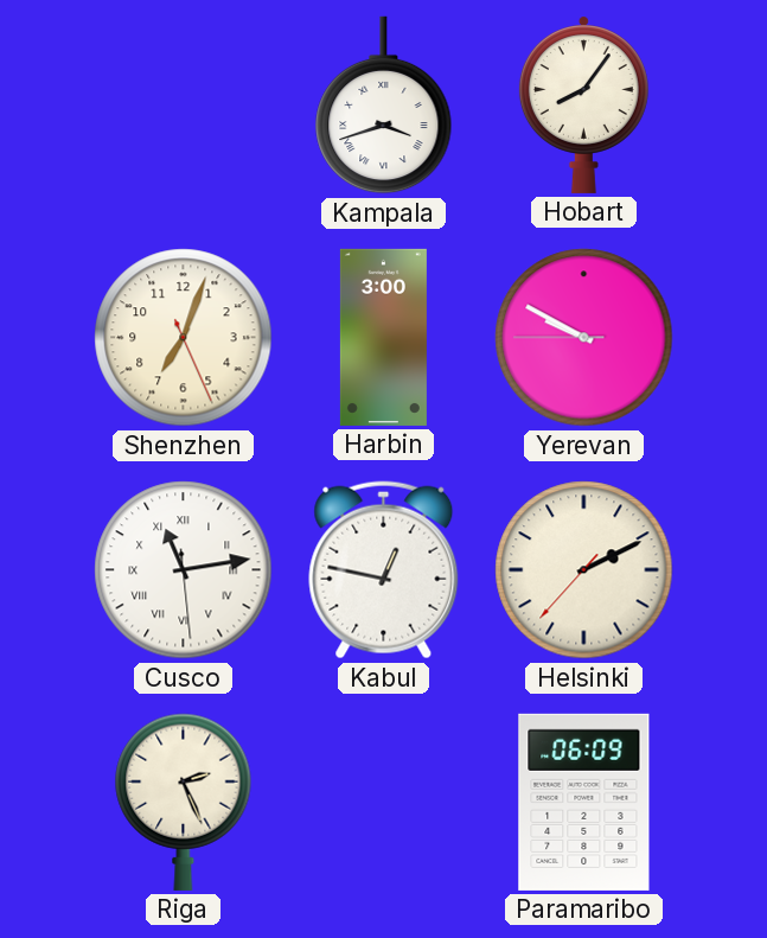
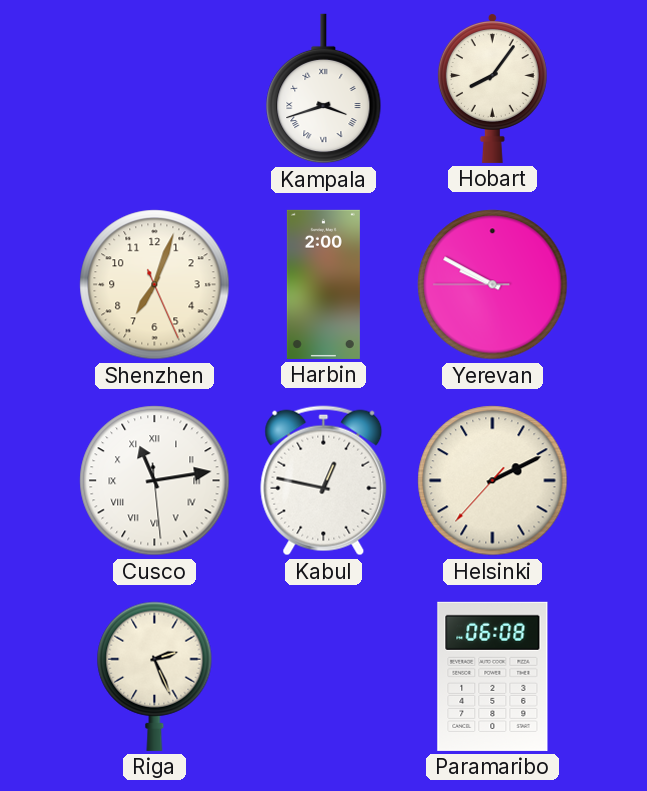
Harbin: 3:00 -> 2:00 (323, 284)
Paramaribo: 06:09 -> 06:08 (493, 676)
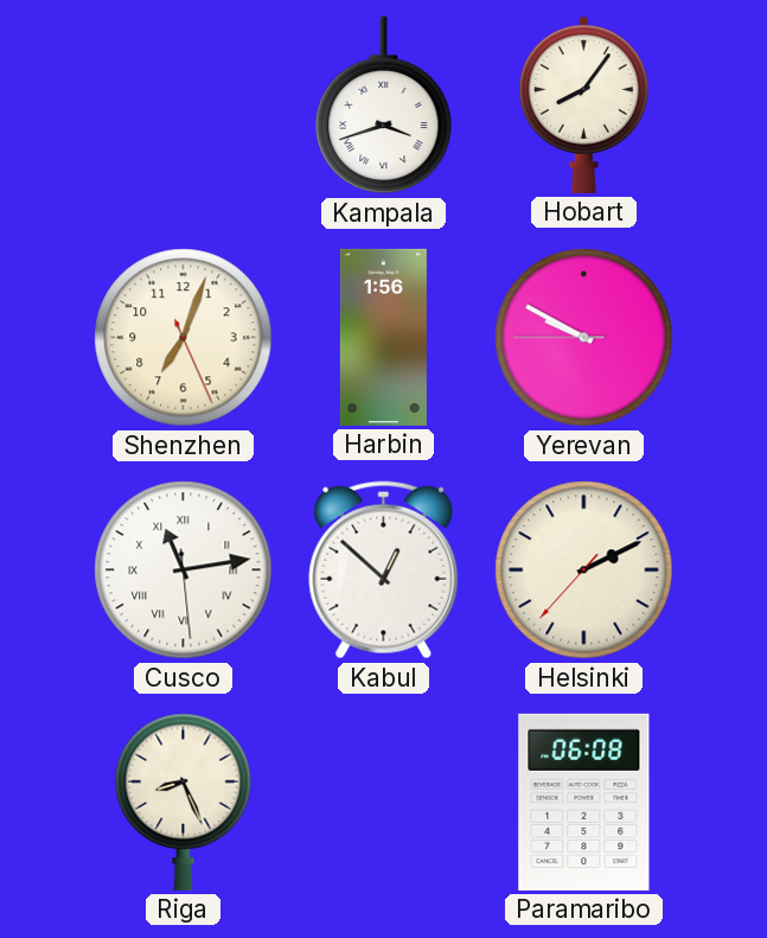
Harbin: 2:00 -> 1:56 (383, 337)
Kabul: 12:47 -> 12:52 (384, 570)
Riga: 2:26 -> 8:26 (184, 802)
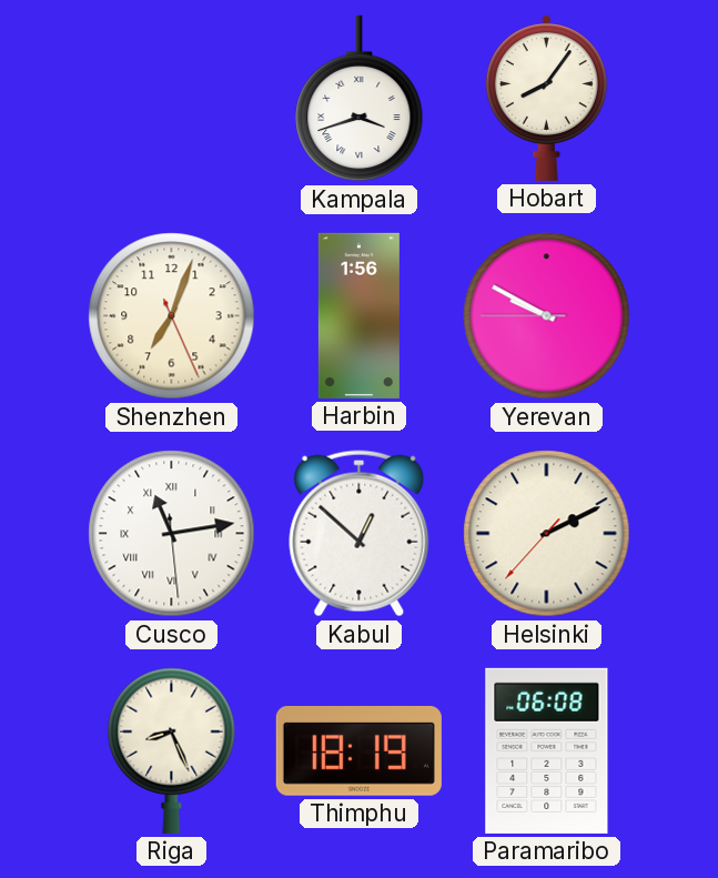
Thimphu: none -> 18:19 (358, 750)
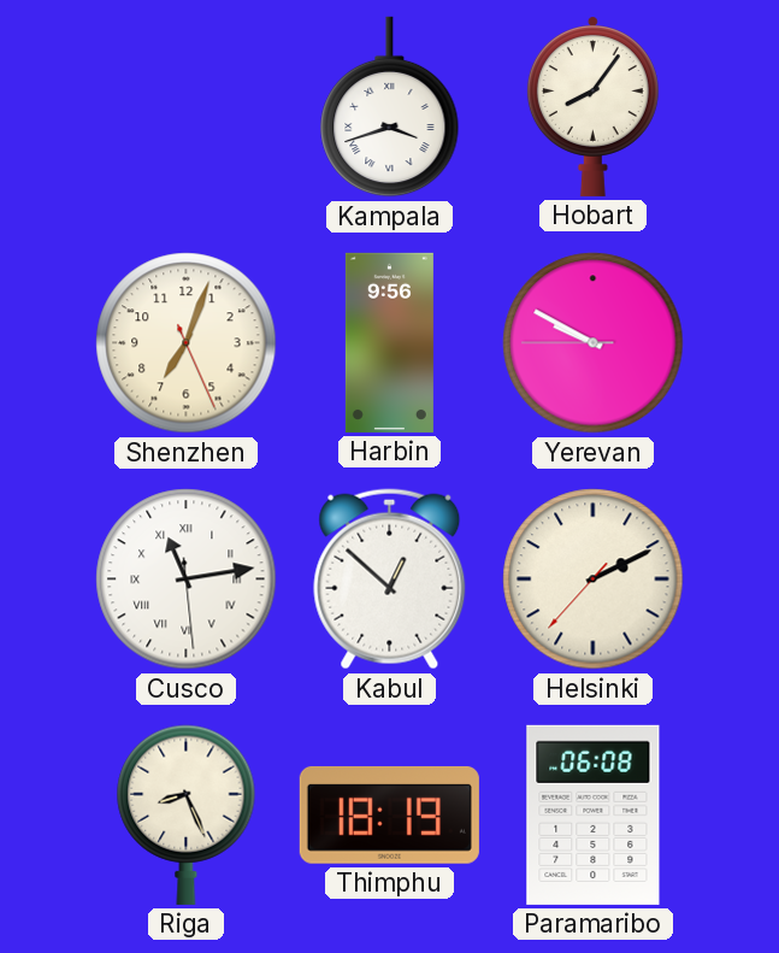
Harbin: 1:56 -> 9:56 (389, 342)
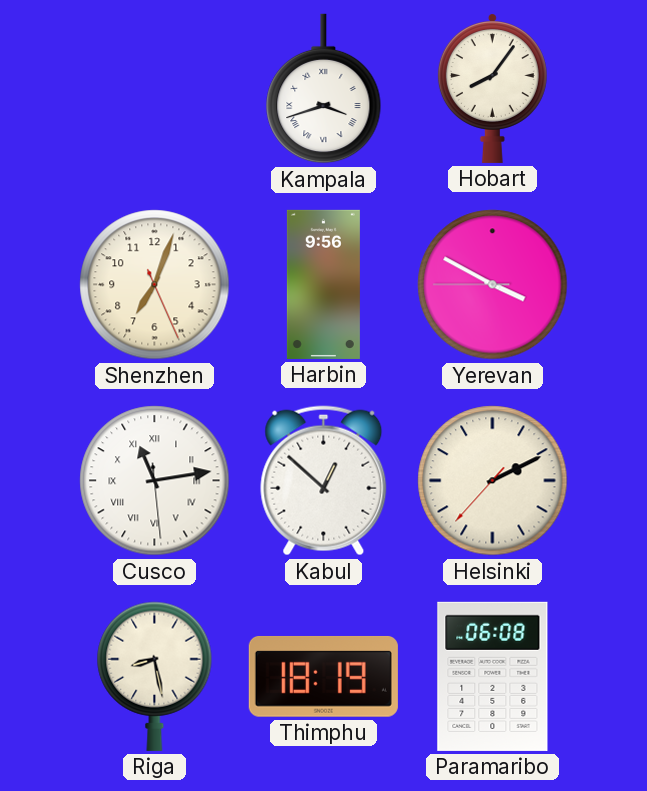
Yerevan: 9:49 -> 3:49 (493, 285)
Riga: 8:26 -> 8:28 (155, 676)
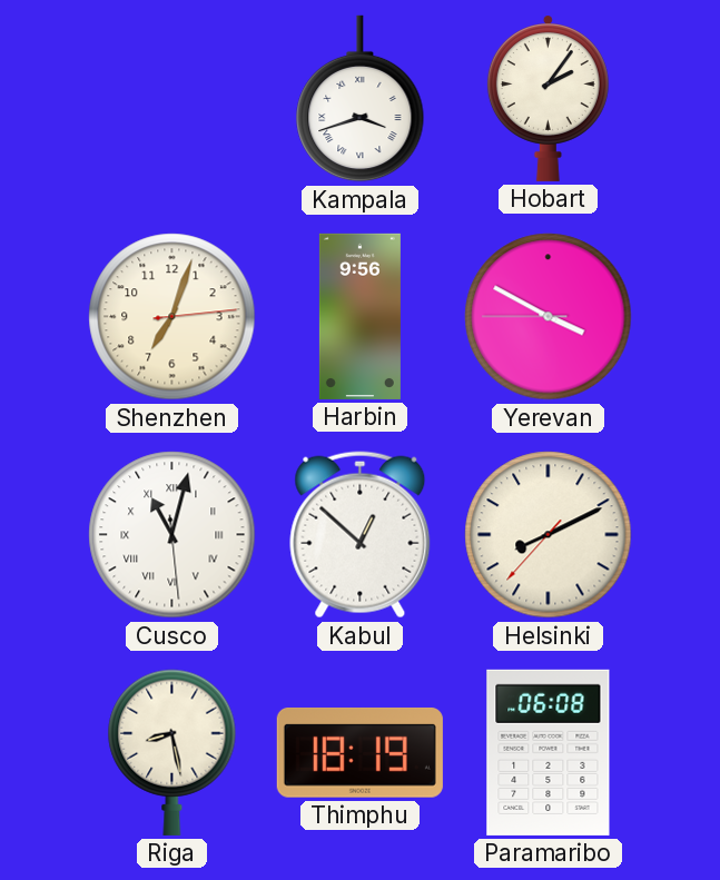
Hobart: 8:06 -> 2:06 (548, 98)
Shenzhen: 7:03:26 -> 7:03:14 (172, 317)
Cusco: 11:13 -> 11:02 (172, 535)
Helsinki: 2:10 -> 8:10 (549, 535)
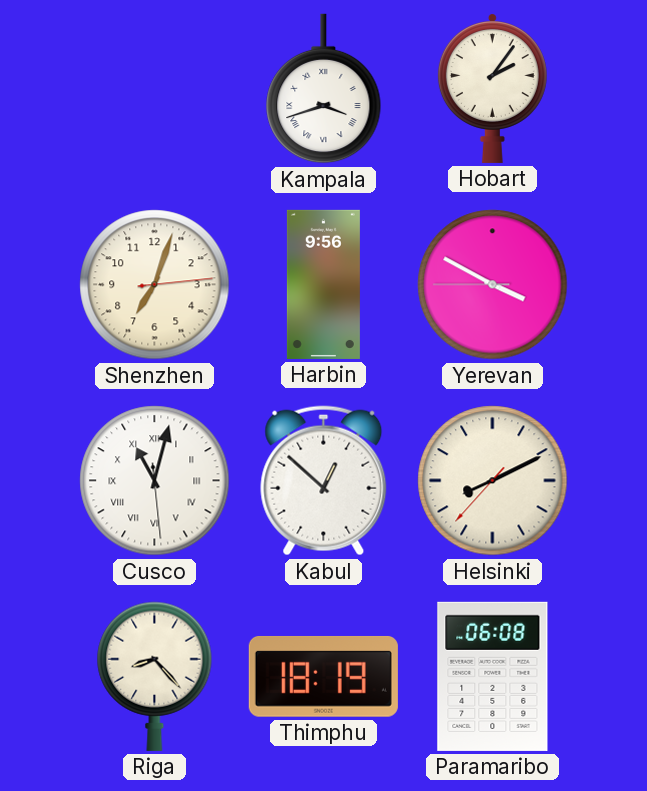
Riga: 8:28 -> 8:23 (155, 676)
